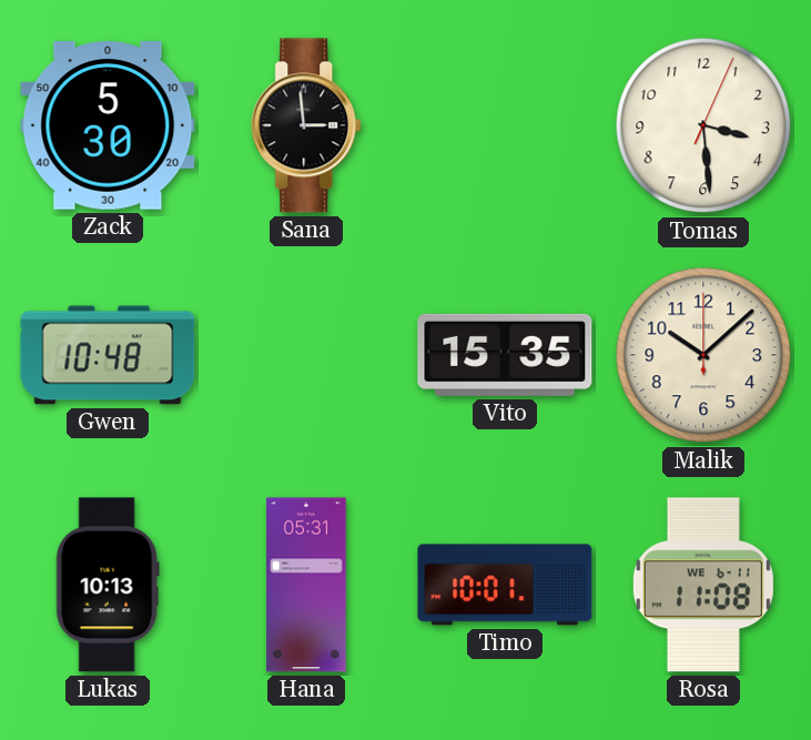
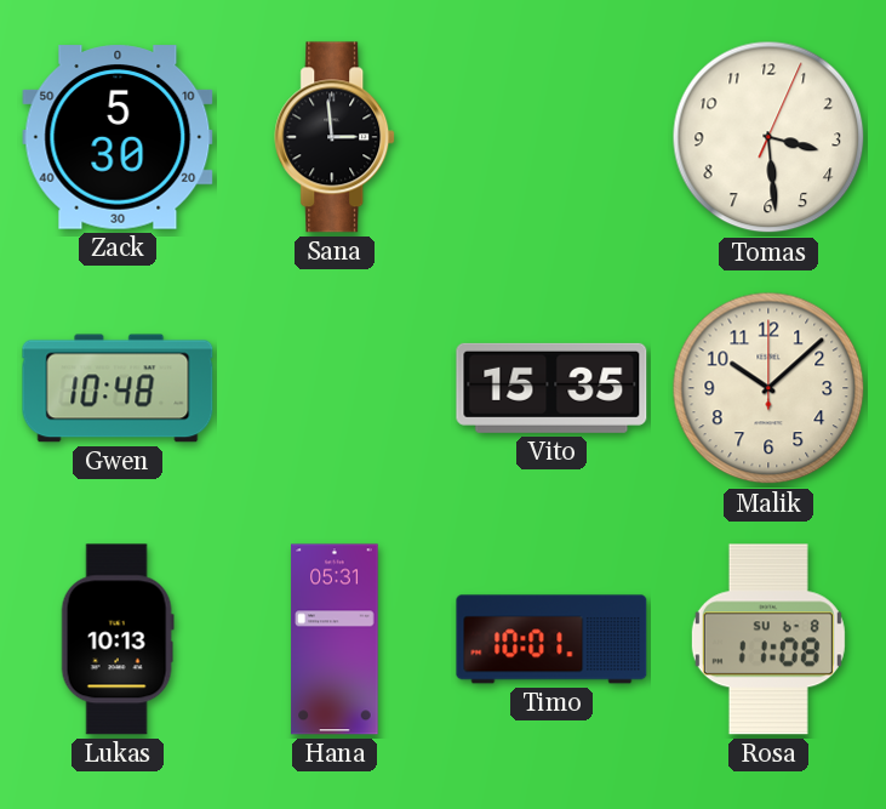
Rosa date: WE 6-11 -> SU 6-8 (768, 639)
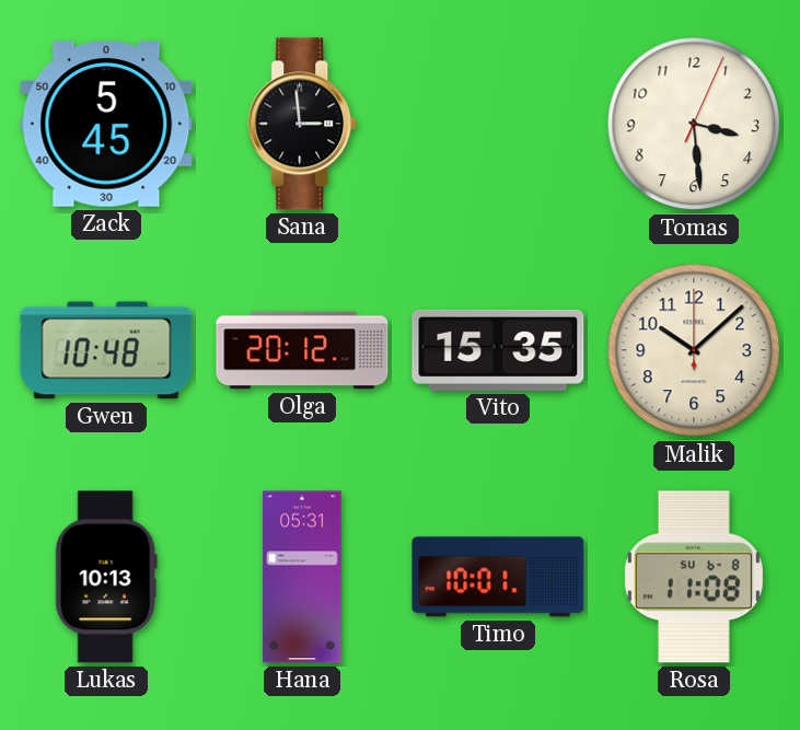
Zack: 5:30 -> 5:45 (106, 124)
Olga: none -> 20:12 (302, 350)
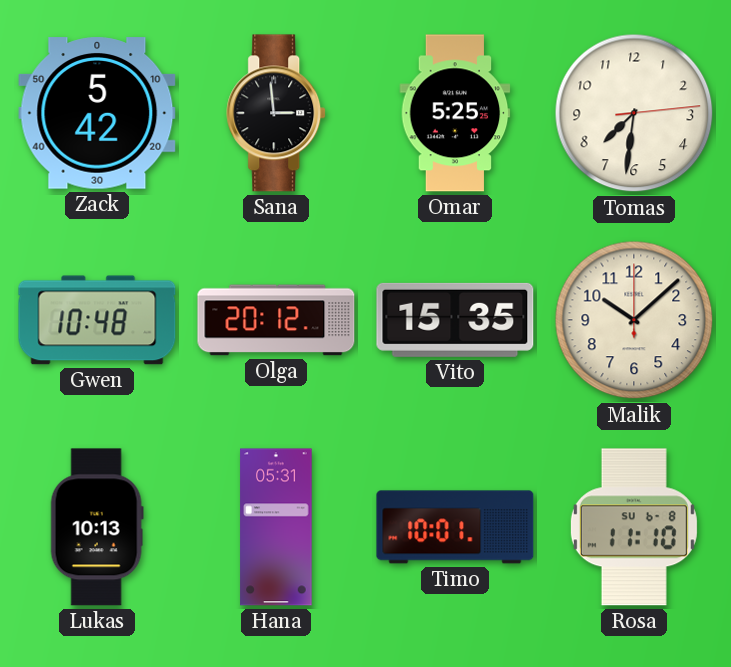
Zack: 5:45 -> 5:42 (97, 113)
Omar: none -> 5:25 (455, 113)
Tomas: 3:29 -> 7:31 (634, 113)
Rosa: 11:08 -> 11:10 (634, 527)
